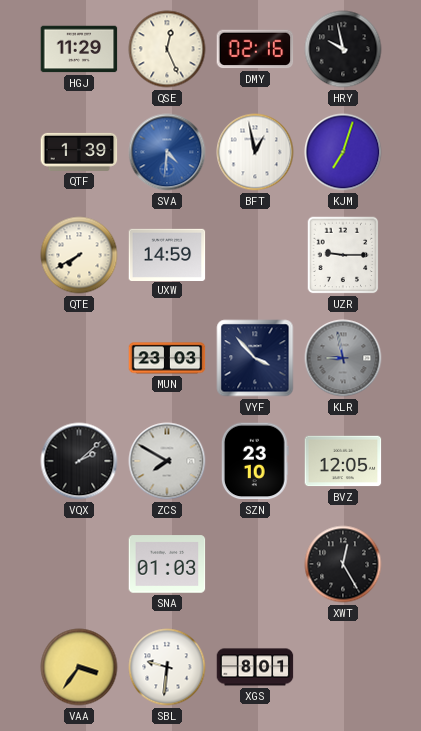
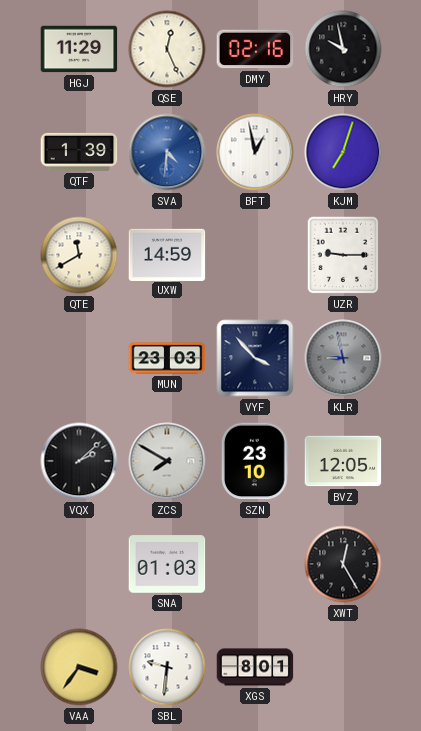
QTE: 7:40 -> 11:40 (79, 255)
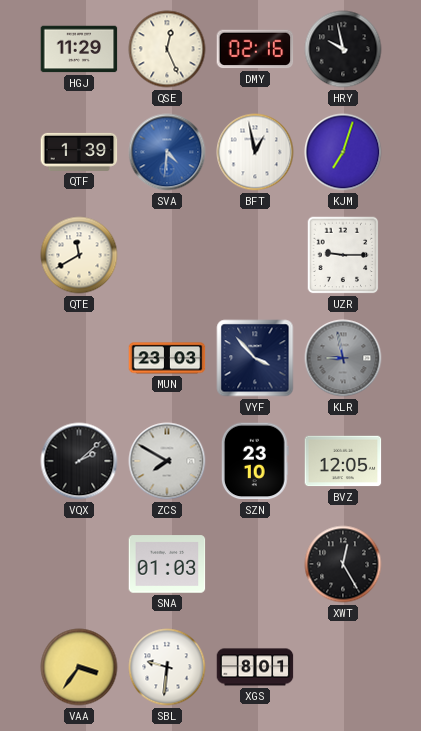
UXW: 14:59 -> none (167, 254)
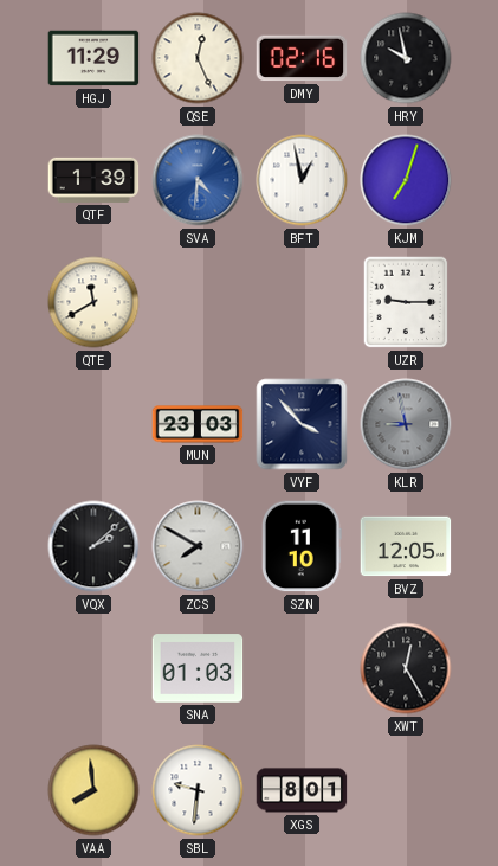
SZN: 23:10 -> 11:10 (302, 546)
VAA: 3:36 -> 7:59 (93, 790)
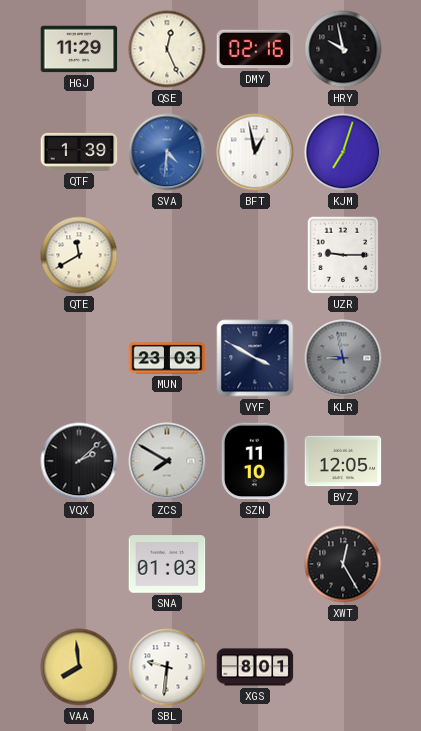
VYF: 3:53 -> 3:50 (255, 358)
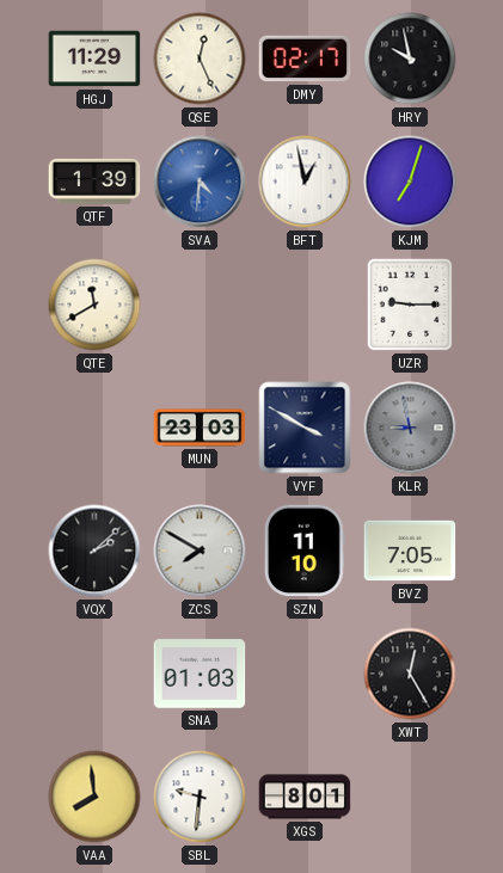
DMY: 02:16 -> 02:17 (305, 59)
BVZ: 12:05 -> 7:05 (410, 551)
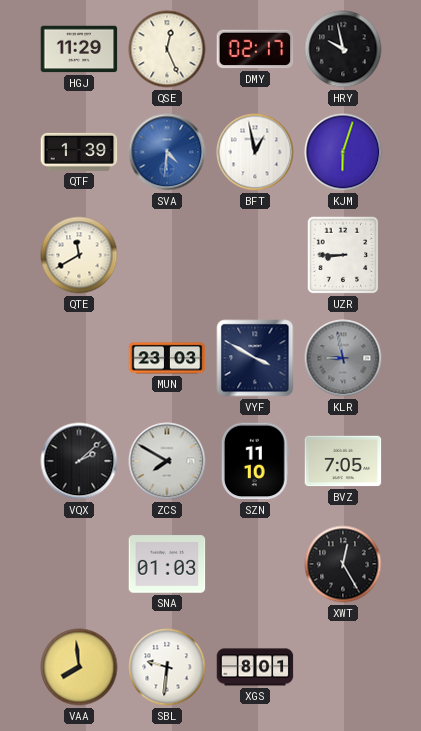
KJM: 7:03 -> 6:03 (343, 152)
UZR: 9:15 -> 8:45 (343, 255)
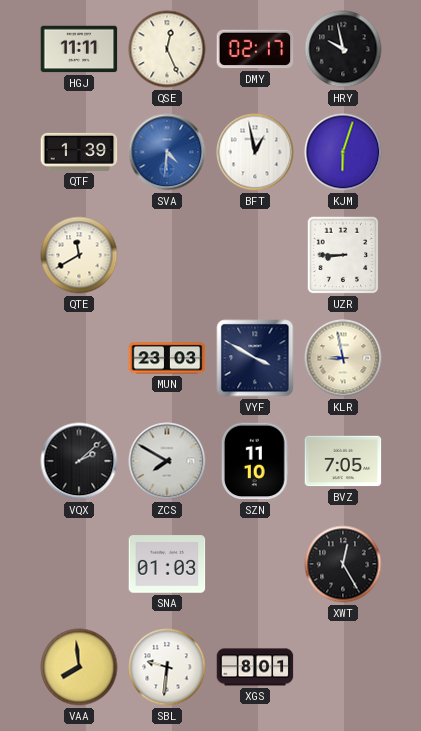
HGJ: 11:29 -> 11:11 (79, 49)
KLR dial: grey -> cream (343, 358)
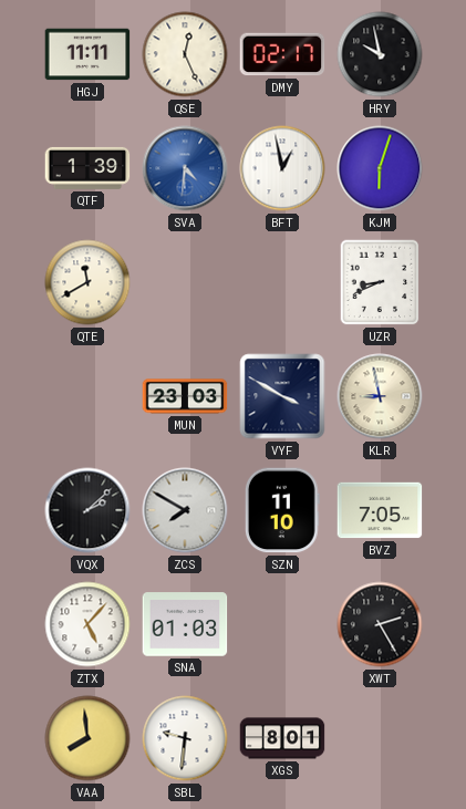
UZR: 8:45 -> 8:41 (380, 282)
ZTX: none -> 5:07 (87, 624)
XWT: 12:25 -> 2:25 (380, 624)
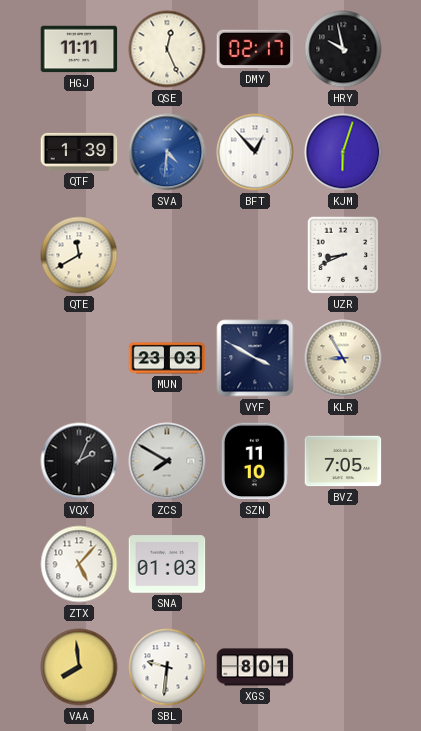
BFT: 12:58 -> 12:53 (255, 152)
KLR: 8:58 -> 8:55 (343, 358)
VQX: 2:08 -> 2:04 (79, 461)
XWT: 2:25 -> none (380, 624)
